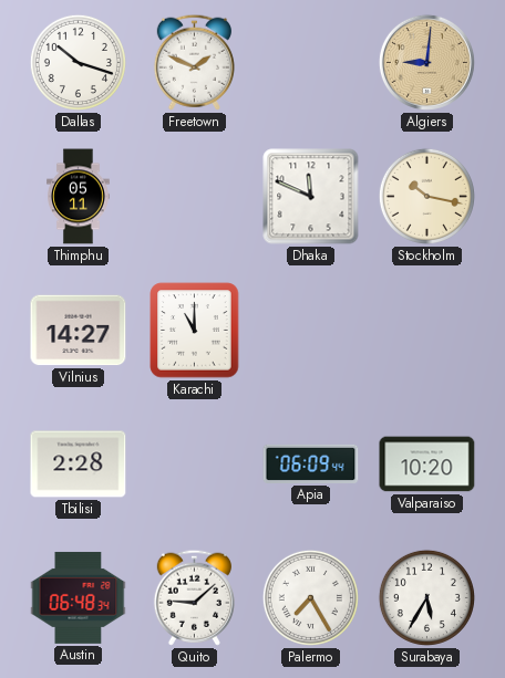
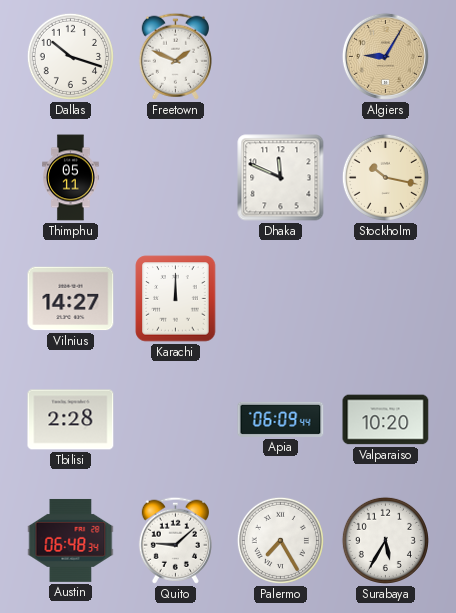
Algiers: 9:01 -> 9:05 (385, 56)
Karachi: 11:00 -> 12:00 (176, 299)
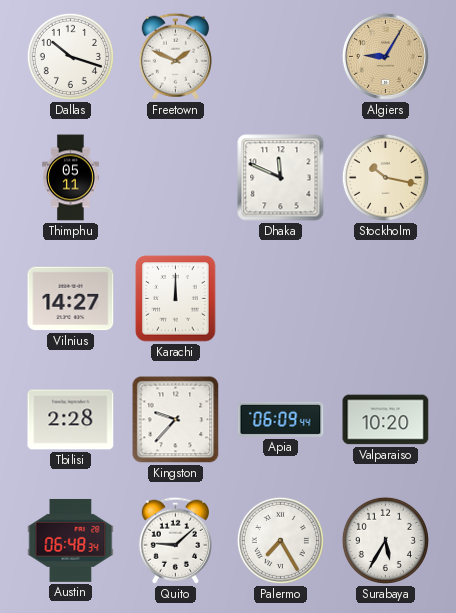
Kingston: none -> 9:37 (176, 420)
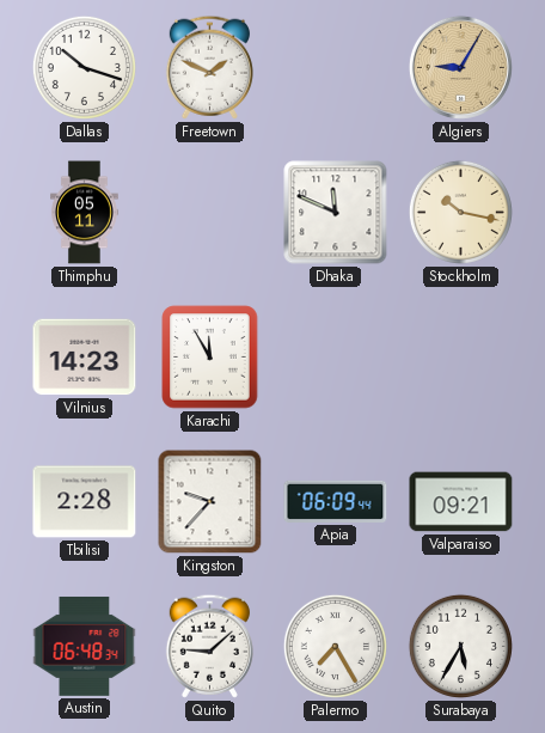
Vilnius: 14:27 -> 14:23 (85, 358)
Karachi: 12:00 -> 11:55 (210, 358)
Valparaiso: 10:20 -> 09:21 (461, 502)
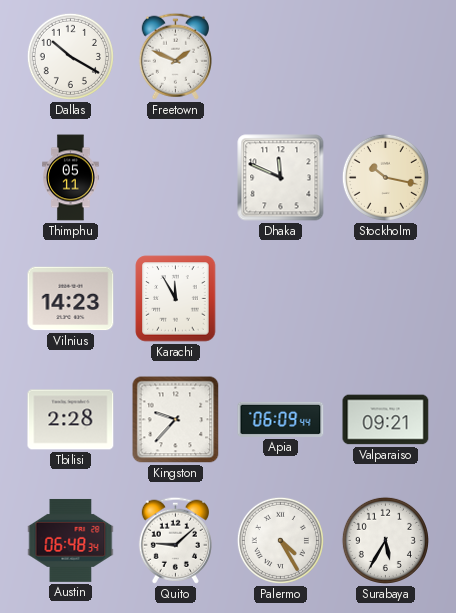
Dallas: 10:18 -> 10:20 (70, 56)
Algiers: 9:05 -> none (460, 67)
Palermo: 7:25 -> 4:25 (280, 540)
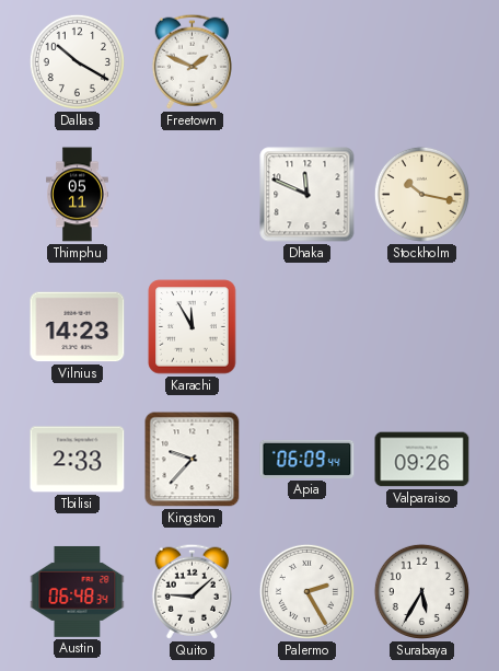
Tbilisi: 2:28 -> 2:33 (78, 460)
Valparaiso: 09:21 -> 09:26 (422, 460)
Palermo: 4:25 -> 2:25 (306, 591)
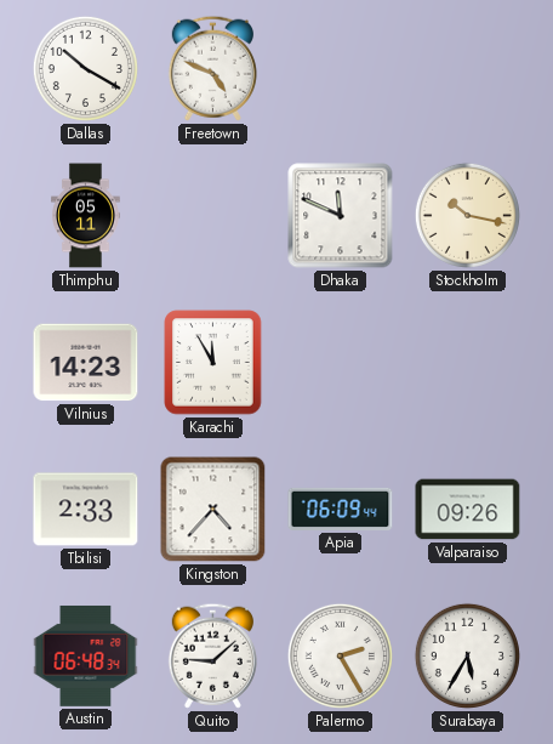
Freetown: 1:49 -> 4:49 (212, 68)
Kingston: 9:37 -> 4:37 (213, 510)
